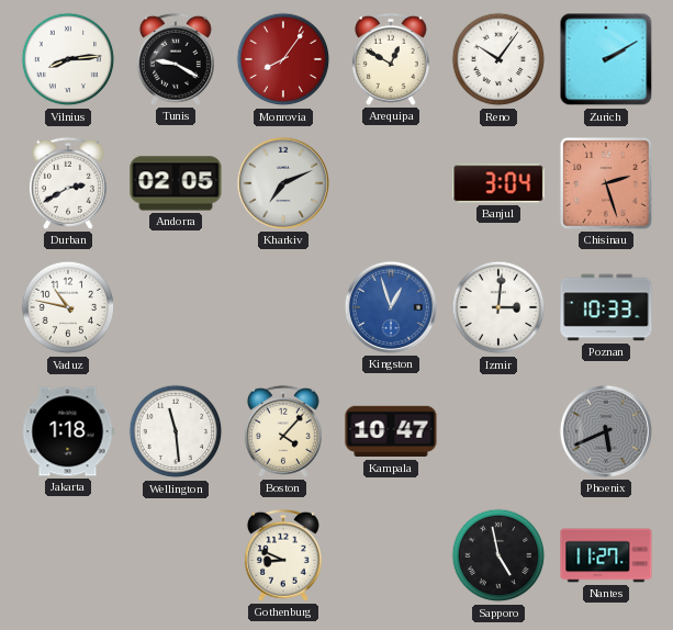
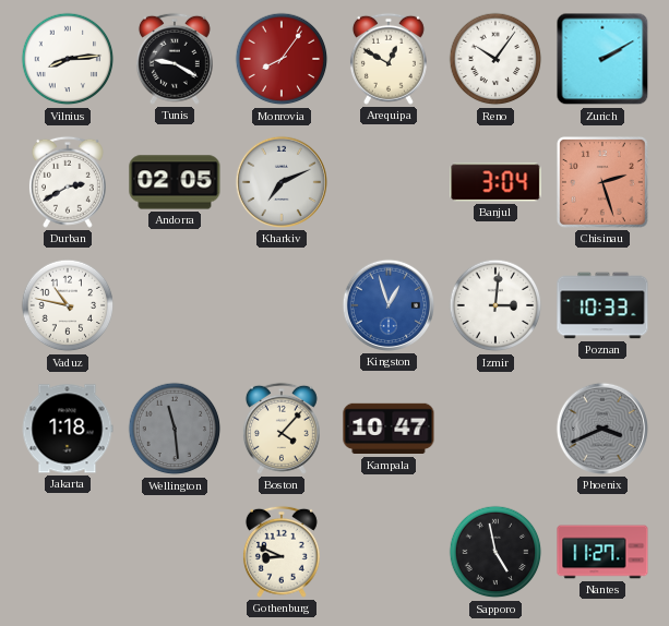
Wellington dial: white -> grey (175, 429)
Phoenix: 5:41 -> 3:41 (602, 429)
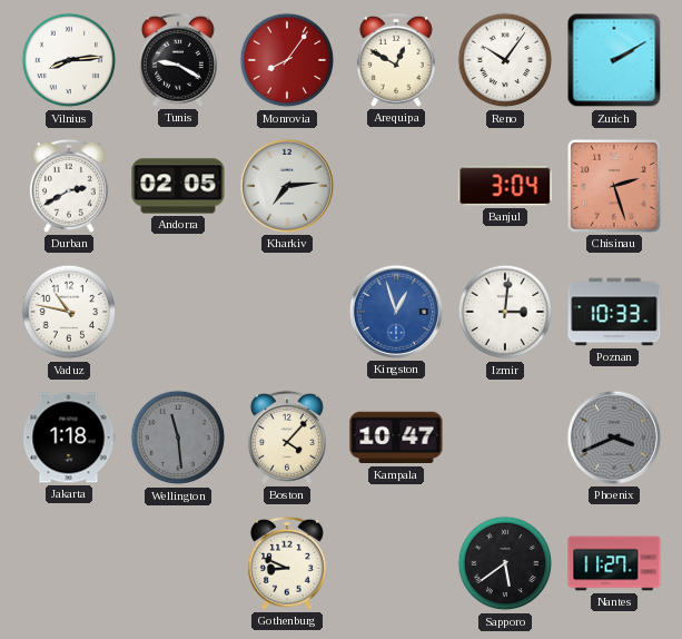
Kharkiv: 7:11 -> 7:14 (287, 186)
Sapporo: 4:58 -> 5:39 (505, 563)
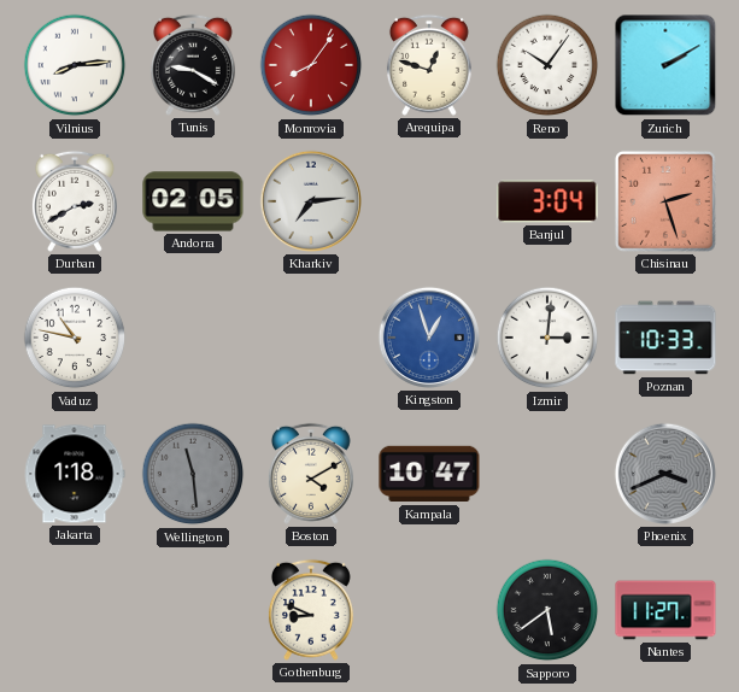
Arequipa: 12:50 -> 12:48 (429, 65)
Boston: 4:07 -> 4:10 (311, 474)
